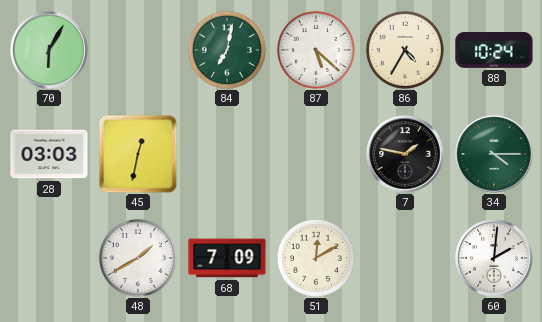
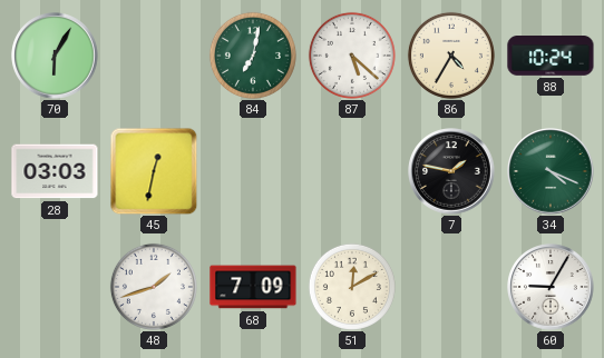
34: 4:15 -> 4:19 (551, 171)
48: 1:40 -> 1:42 (154, 287)
60: 2:01 -> 9:05 (551, 287)
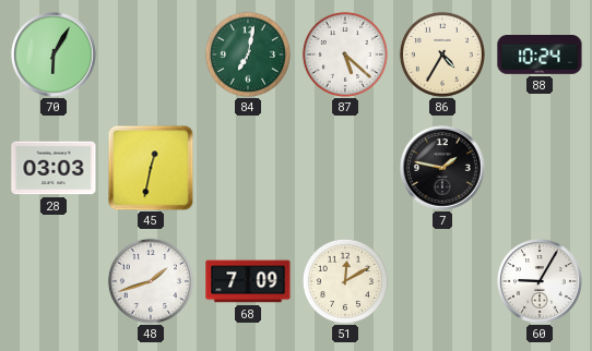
34: 4:19 -> none (551, 171)
